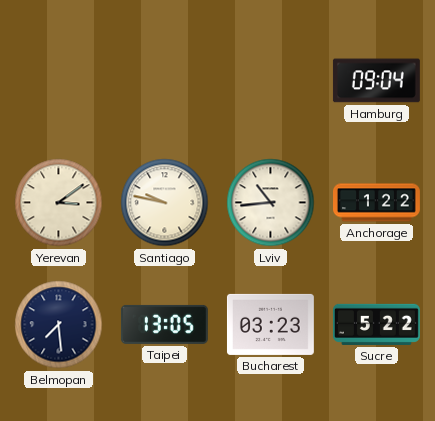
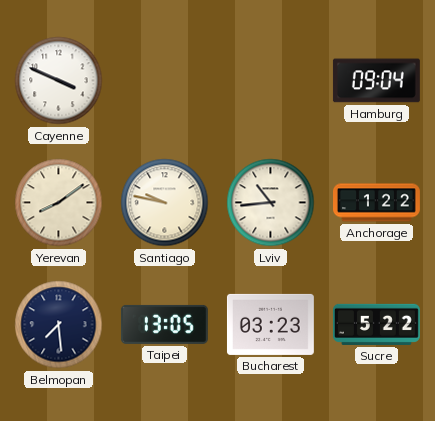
Cayenne: none -> 3:49 (59, 81)
Yerevan: 3:09 -> 8:09 (59, 203)
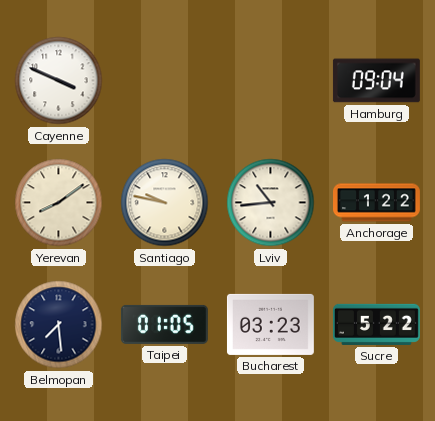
Taipei: 13:05 -> 01:05 (164, 324)
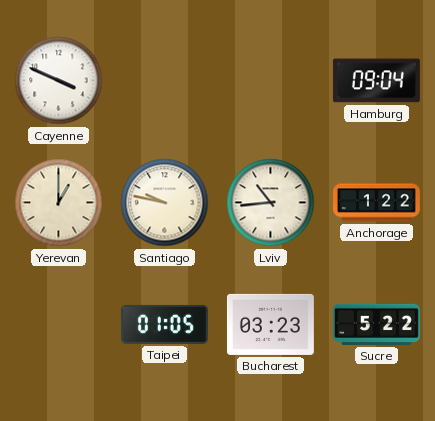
Yerevan: 8:09 -> 1:00 (59, 203)
Belmopan: 7:29 -> none (59, 325)
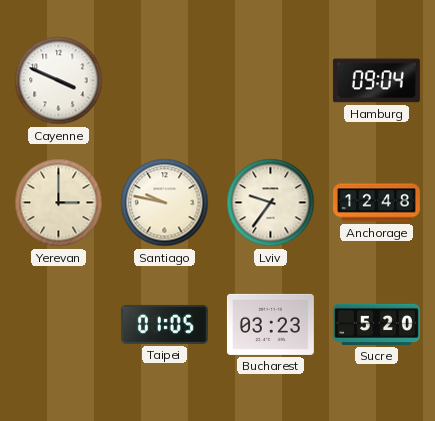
Yerevan: 1:00 -> 3:00 (59, 203)
Lviv: 10:44 -> 9:36 (271, 203)
Anchorage: 1:22 -> 12:48 (377, 203)
Sucre: 5:22 -> 5:20 (376, 324)
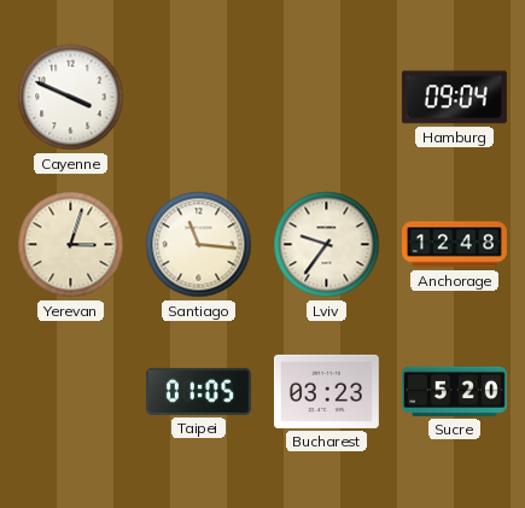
Yerevan: 3:00 -> 3:03 (71, 245)
Santiago: 9:47 -> 11:16 (199, 245)
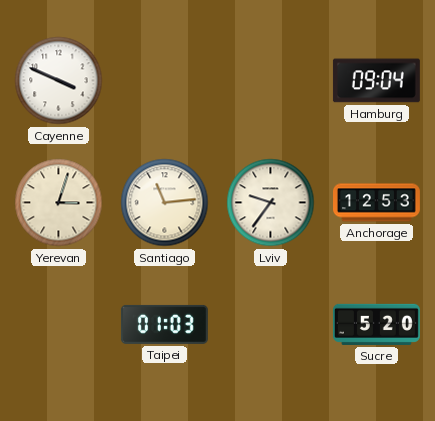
Santiago: 11:16 -> 11:14 (165, 203)
Anchorage: 12:48 -> 12:53 (377, 203)
Taipei: 01:05 -> 01:03 (164, 324)
Bucharest: 03:23 -> none (326, 391)
